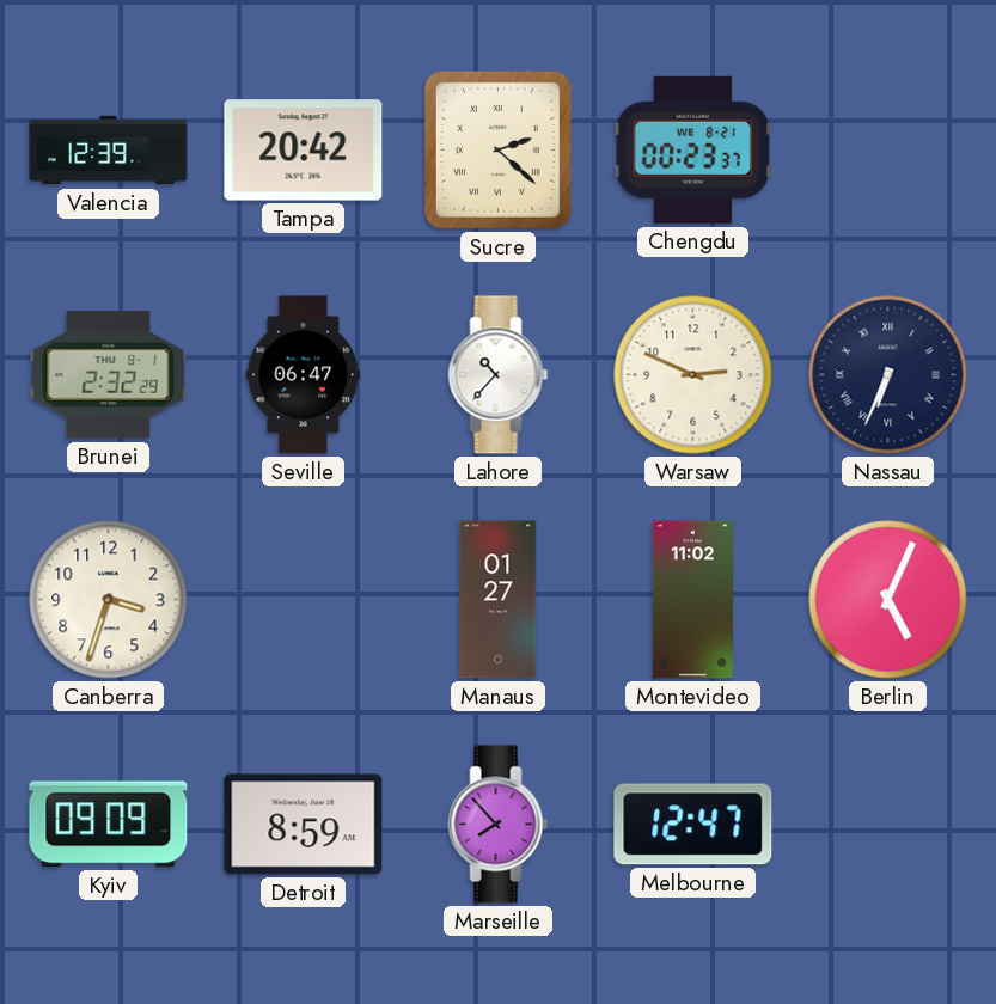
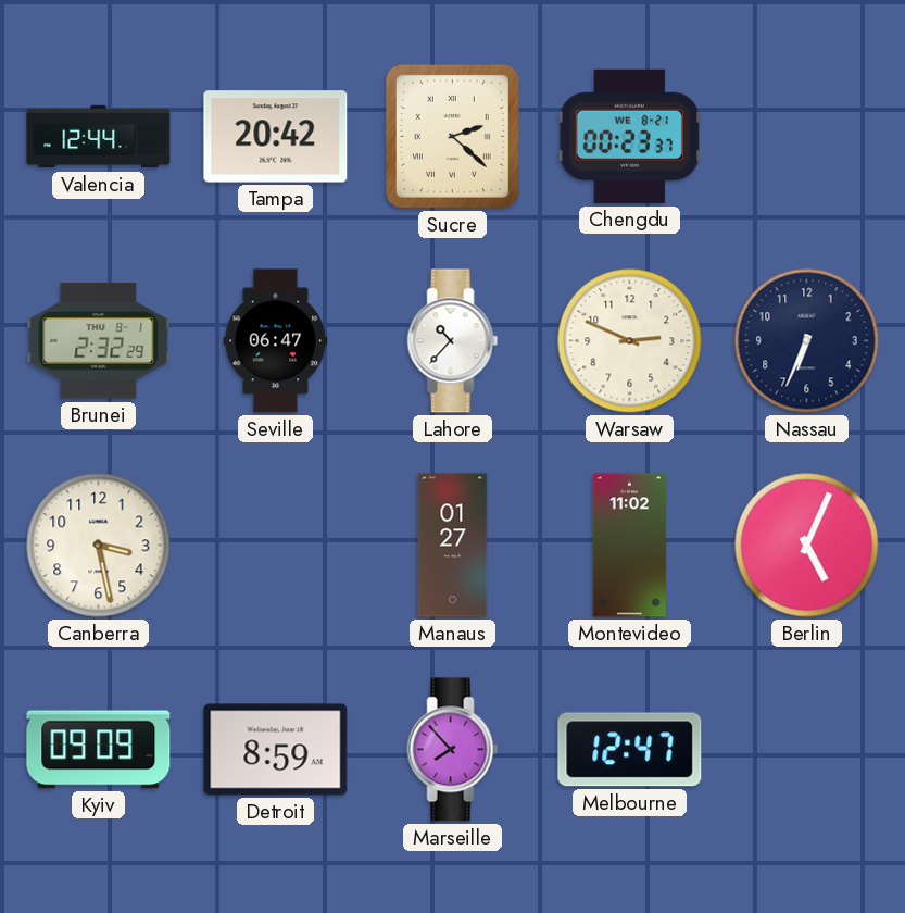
Valencia: 12:39 -> 12:44 (99, 137)
Nassau numerals: Roman -> Arabic (807, 341)
Canberra: 3:33 -> 3:28 (99, 546)
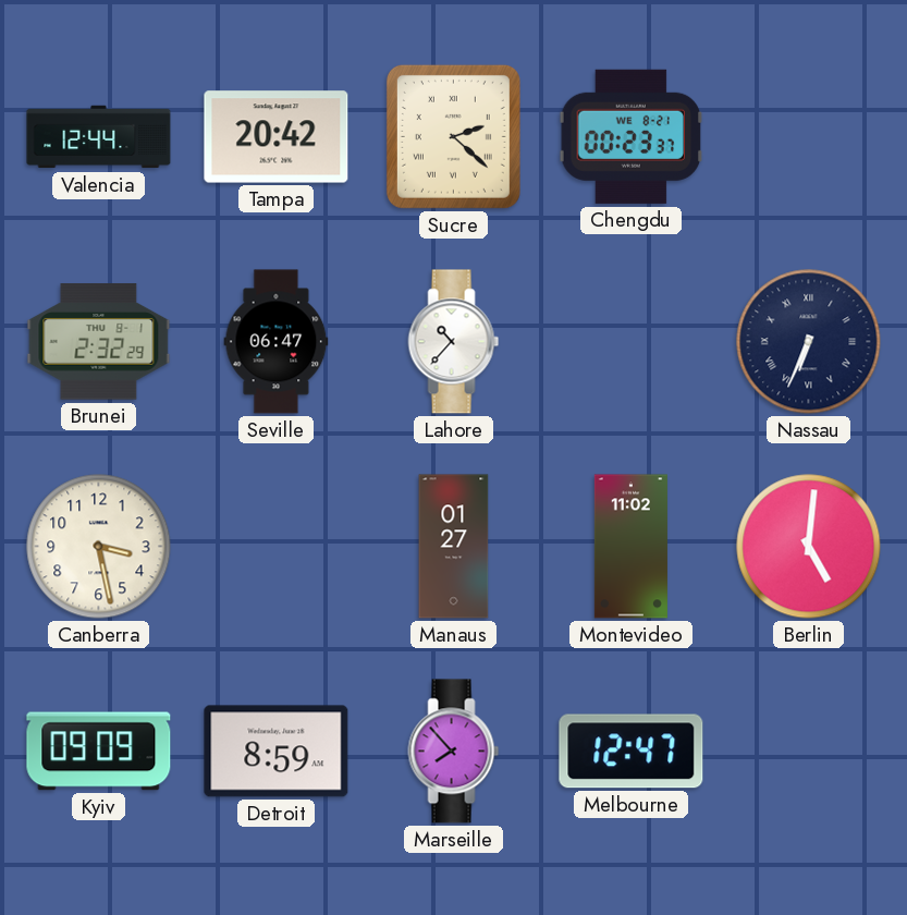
Warsaw: 2:49 -> none (630, 341)
Nassau numerals: Arabic -> Roman (809, 342)
Berlin: 5:04 -> 5:01 (809, 547)
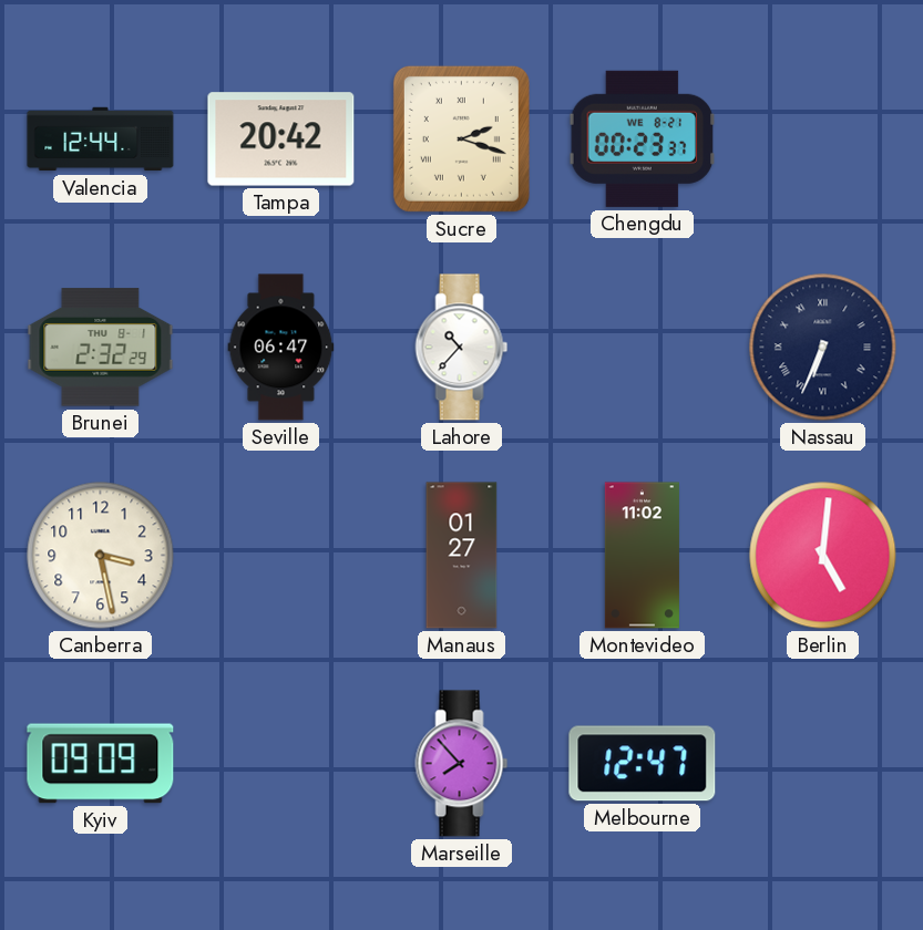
Sucre: 2:22 -> 2:18 (461, 138)
Detroit: 8:59 -> none (277, 752)
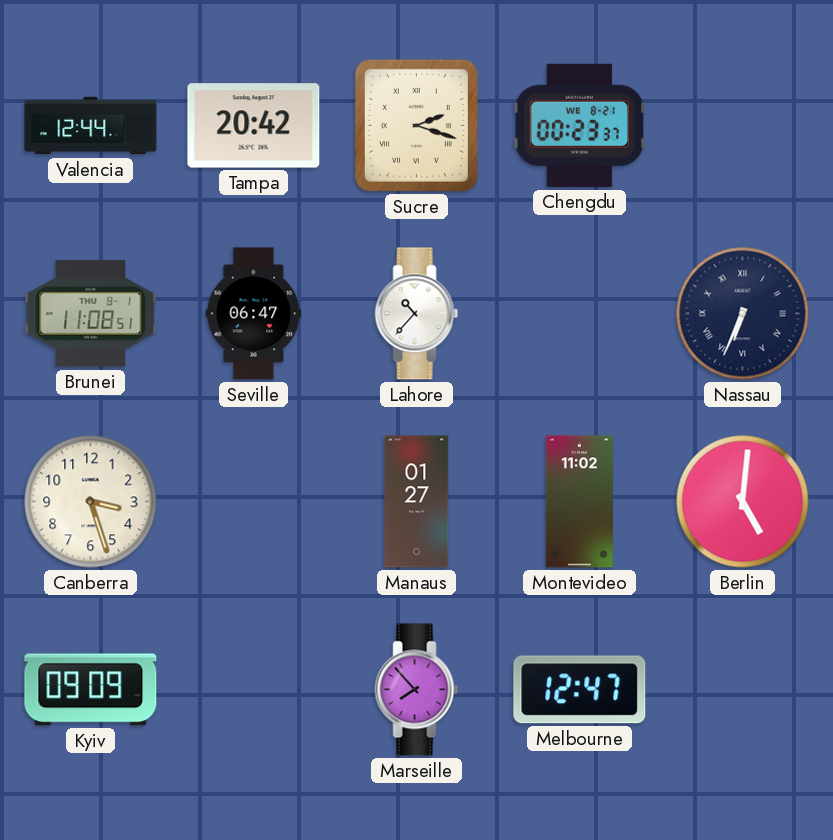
Brunei: 2:32 -> 11:08 (91, 314)
Canberra: 3:28 -> 3:27 (91, 502)
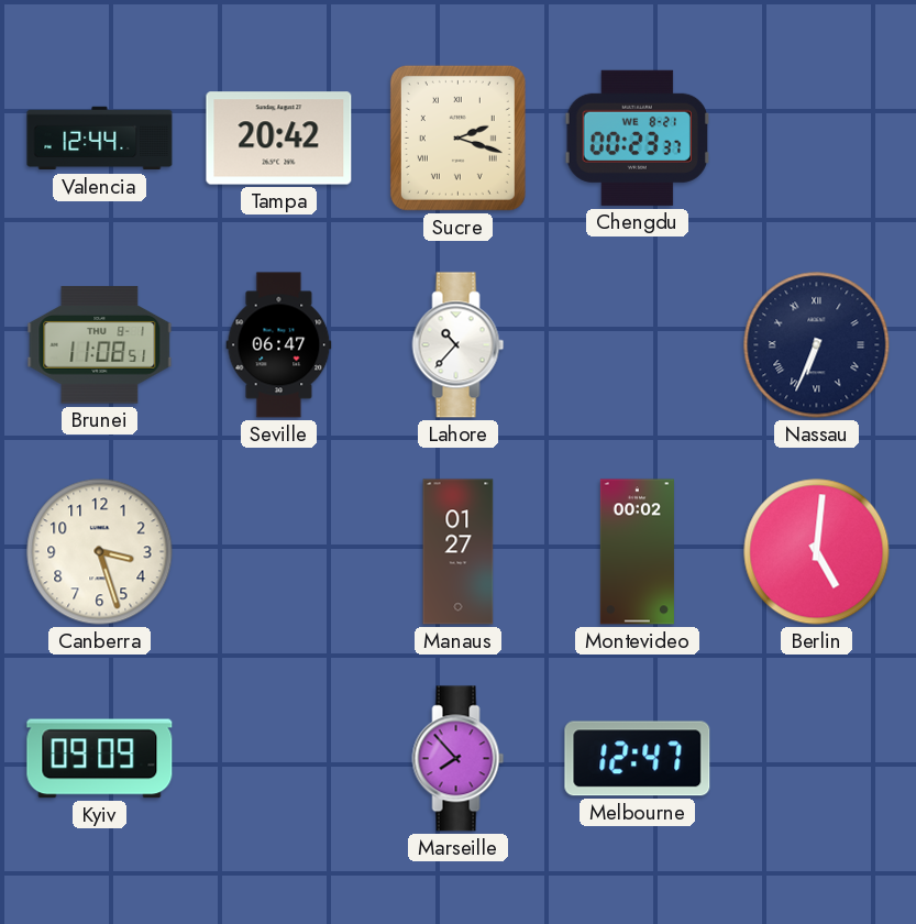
Montevideo: 11:02 -> 00:02 (637, 552)
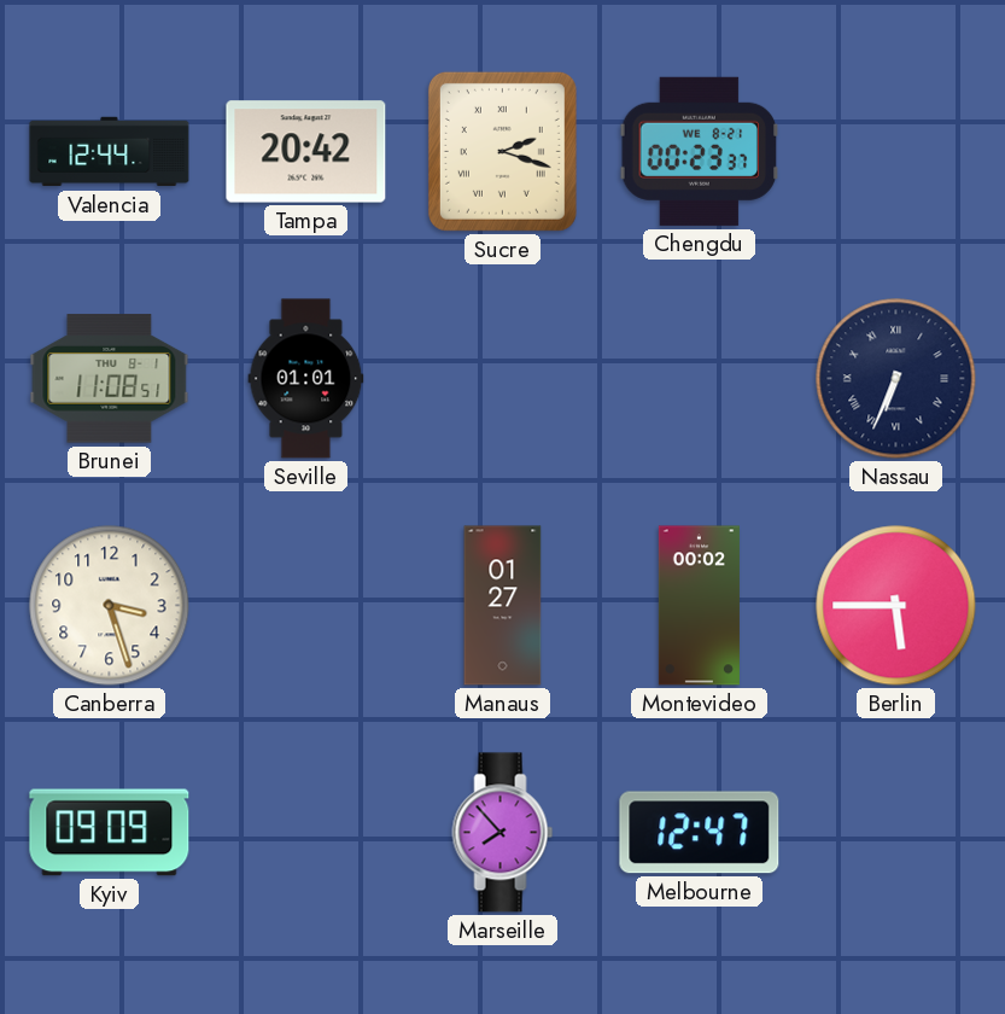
Seville: 06:47 -> 01:01 (306, 379)
Lahore: 10:37 -> none (459, 345)
Berlin: 5:01 -> 5:45 (896, 606)
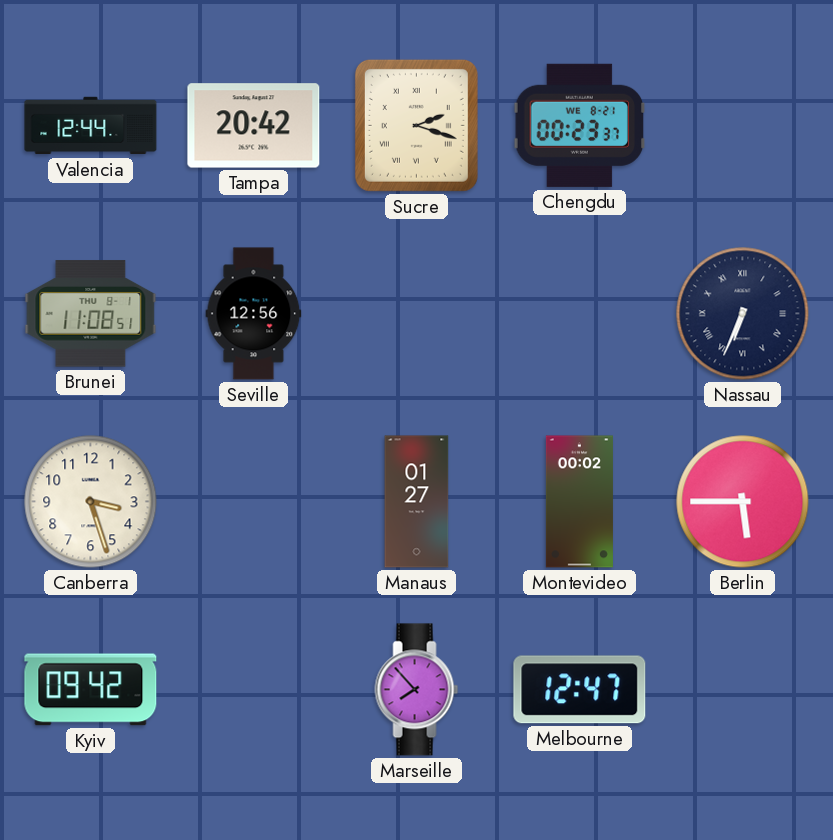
Seville: 01:01 -> 12:56 (254, 314)
Kyiv: 09:09 -> 09:42 (91, 690)
